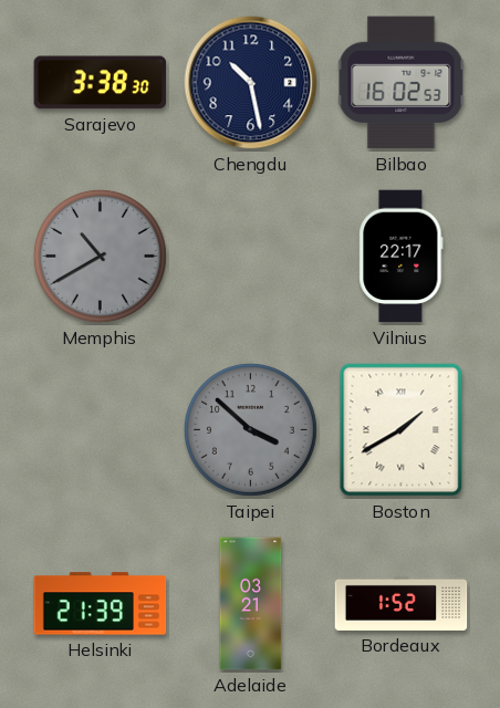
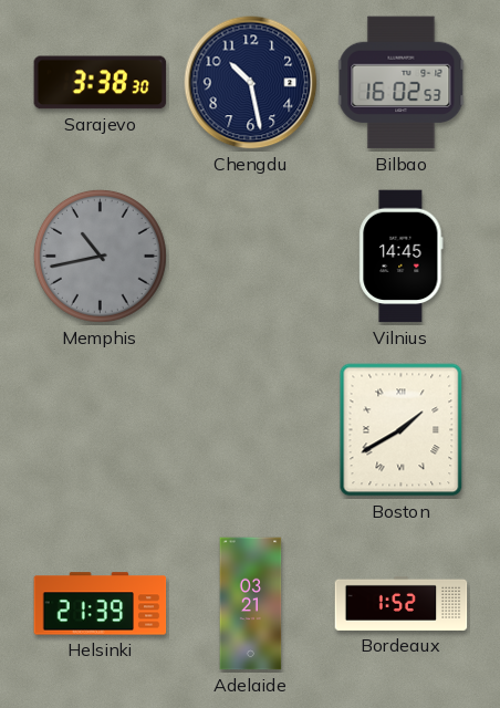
Memphis: 10:40 -> 10:43 (100, 256)
Vilnius: 22:17 -> 14:45 (402, 257)
Taipei: 3:52 -> none (250, 429)
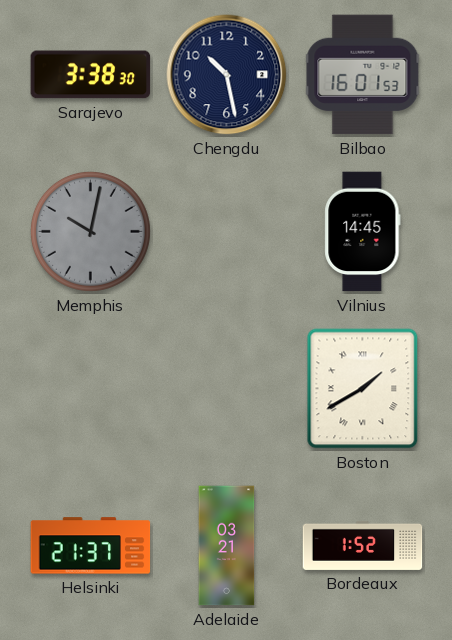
Bilbao: 16:02 -> 16:01 (363, 75)
Memphis: 10:43 -> 10:02 (90, 231)
Helsinki: 21:39 -> 21:37 (91, 546)
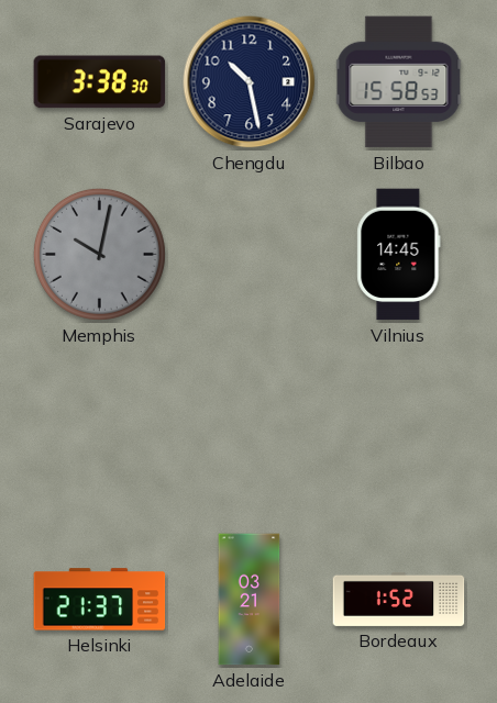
Bilbao: 16:01 -> 15:58 (399, 82)
Boston: 1:40 -> none (363, 389)
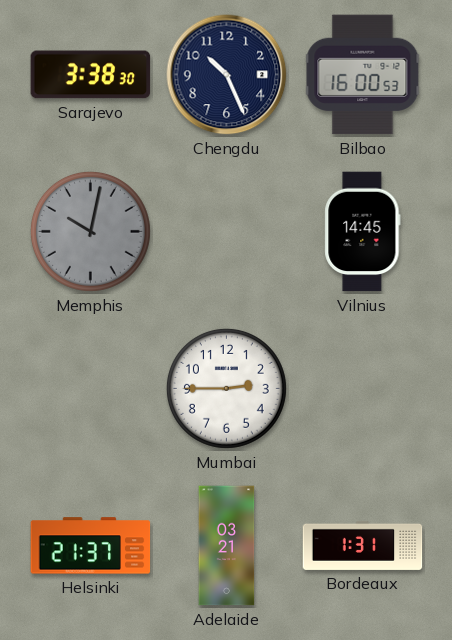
Chengdu: 10:28 -> 10:26 (227, 75)
Bilbao: 15:58 -> 16:00 (363, 75)
Mumbai: none -> 2:45 (226, 388)
Bordeaux: 1:52 -> 1:31 (363, 545)
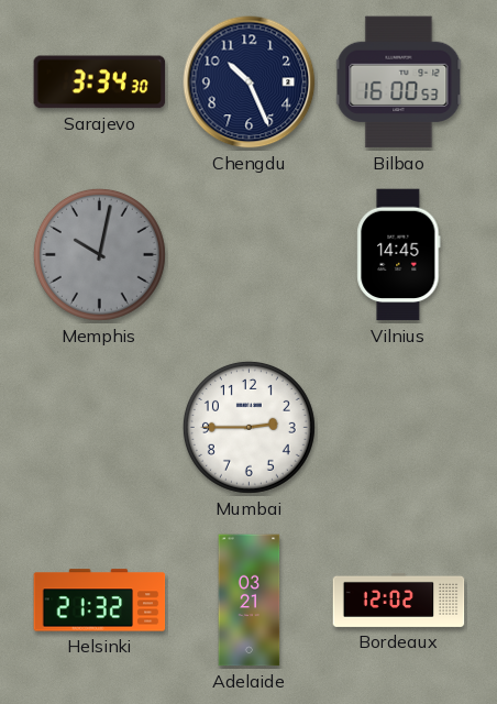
Sarajevo: 3:38 -> 3:34 (100, 82)
Helsinki: 21:37 -> 21:32 (100, 601)
Bordeaux: 1:31 -> 12:02 (399, 599)
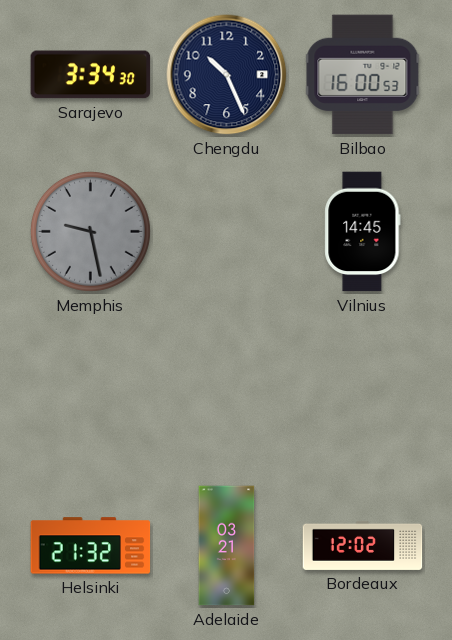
Memphis: 10:02 -> 9:28 (90, 231)
Mumbai: 2:45 -> none (248, 427)
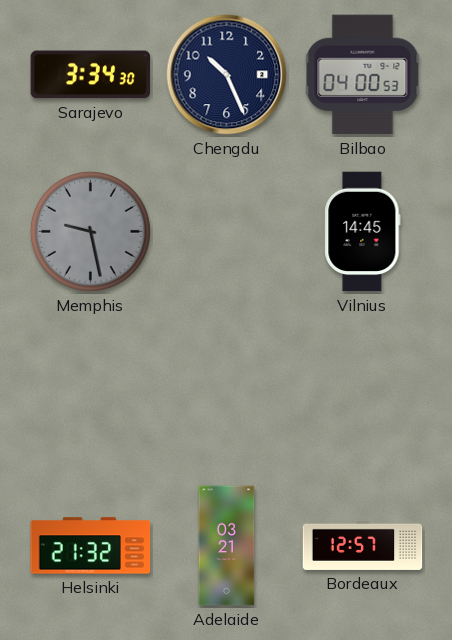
Bilbao: 16:00 -> 04:00 (363, 75)
Bordeaux: 12:02 -> 12:57 (363, 545)
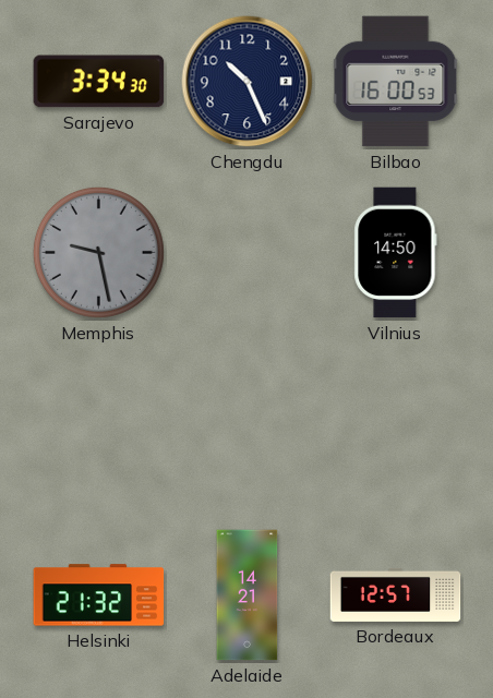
Bilbao: 04:00 -> 16:00 (396, 82)
Vilnius: 14:45 -> 14:50 (396, 253)
Adelaide: 03:21 -> 14:21 (248, 595)
